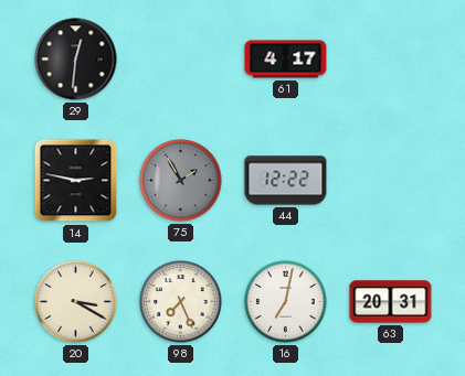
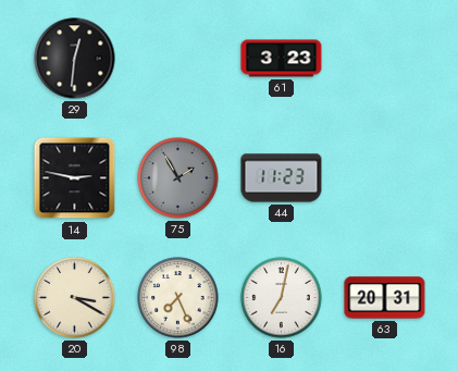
61: 4:17 -> 3:23 (282, 59)
44: 12:22 -> 11:23 (282, 178)
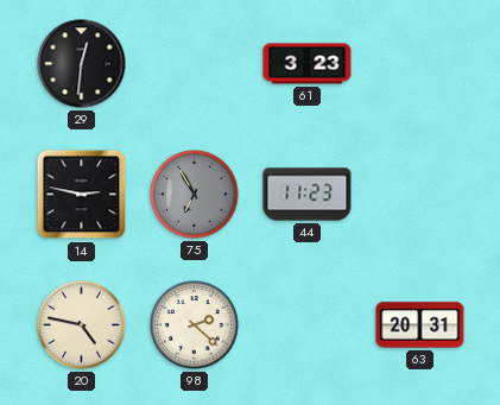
75: 1:55 -> 6:55 (195, 195)
20: 3:20 -> 4:47 (82, 325)
98: 7:26 -> 2:22 (195, 325)
16: 7:02 -> none (282, 298)
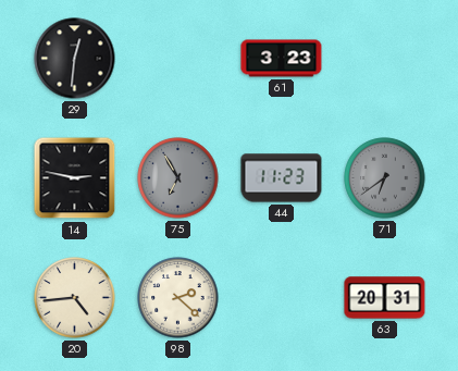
71: none -> 6:39 (385, 178)
20: 4:47 -> 4:44 (75, 298)
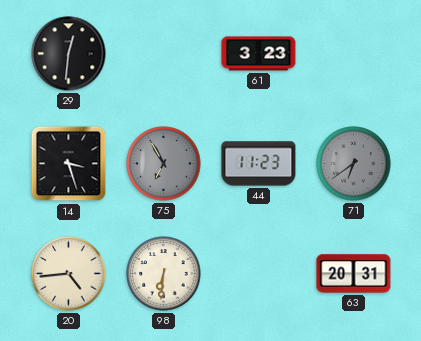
14: 2:47 -> 3:27 (69, 164)
98: 2:22 -> 6:31 (164, 274)
